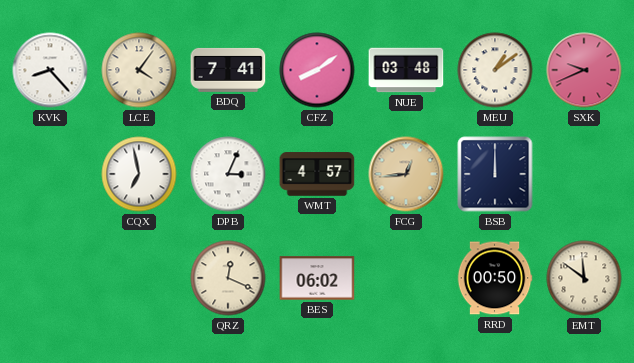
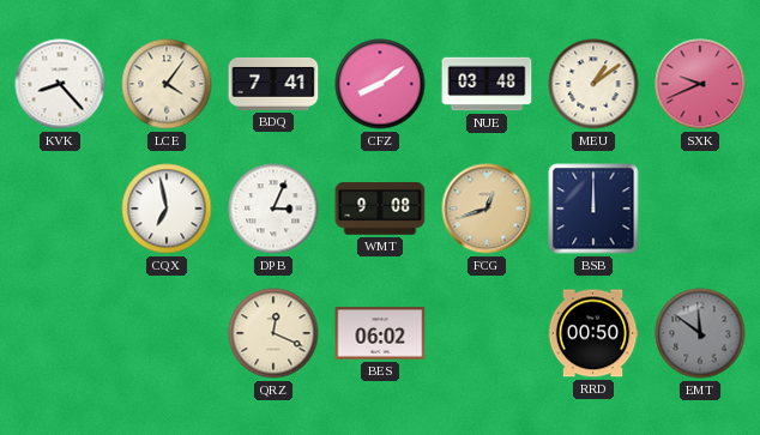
WMT: 4:57 -> 9:08 (380, 209)
FCG: 12:44 -> 12:42 (487, 209)
EMT dial: cream -> grey (700, 333)
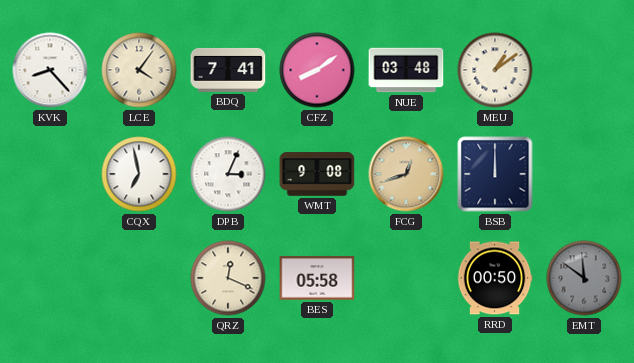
SXK: 9:41 -> none (700, 84)
BES: 06:02 -> 05:58 (317, 278)
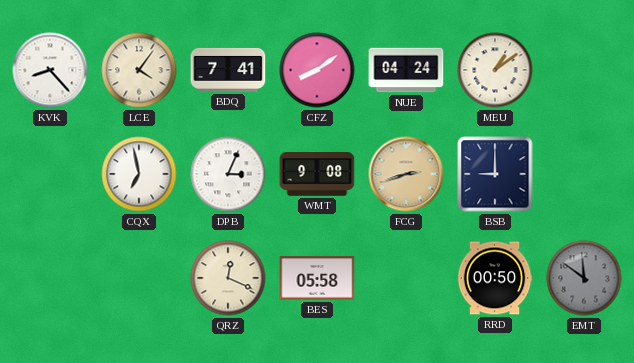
NUE: 03:48 -> 04:24 (406, 70)
FCG: 12:42 -> 2:42 (406, 174)
BSB: 12:00 -> 9:00 (495, 174)
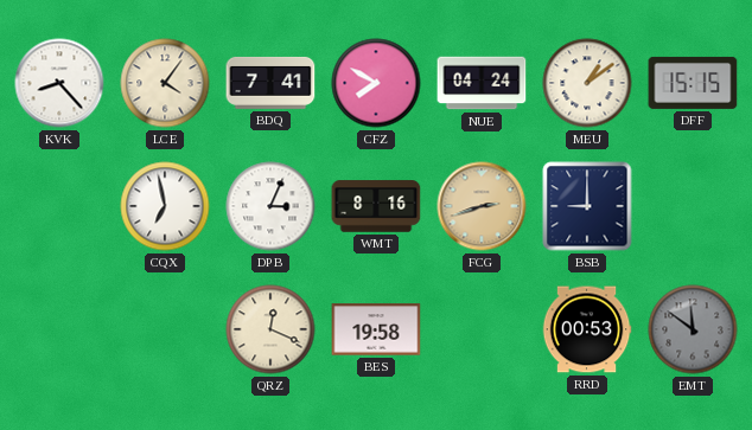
CFZ: 8:09 -> 7:50 (376, 83)
DFF: none -> 15:15 (693, 83)
WMT: 9:08 -> 8:16 (376, 206)
BES: 05:58 -> 19:58 (376, 329)
RRD: 00:50 -> 00:53 (587, 329)
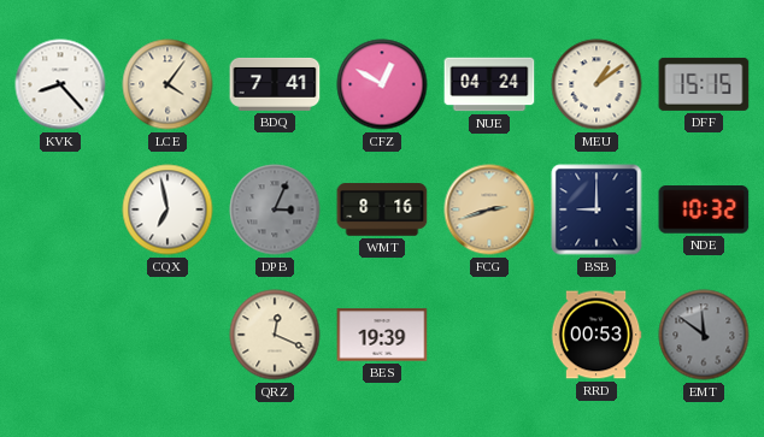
CFZ: 7:50 -> 12:50 (382, 84)
DPB dial: white -> grey (275, 209)
NDE: none -> 10:32 (704, 209)
BES: 19:58 -> 19:39 (382, 335)
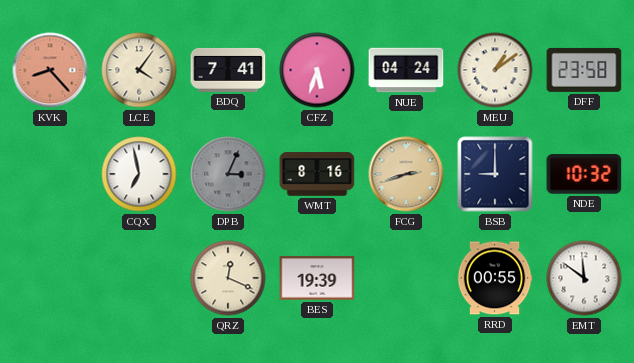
KVK dial: white -> salmon (50, 70)
CFZ: 12:50 -> 5:33 (317, 70)
DFF: 15:15 -> 23:58 (584, 70)
RRD: 00:53 -> 00:55 (495, 278)
EMT dial: grey -> white (584, 278)
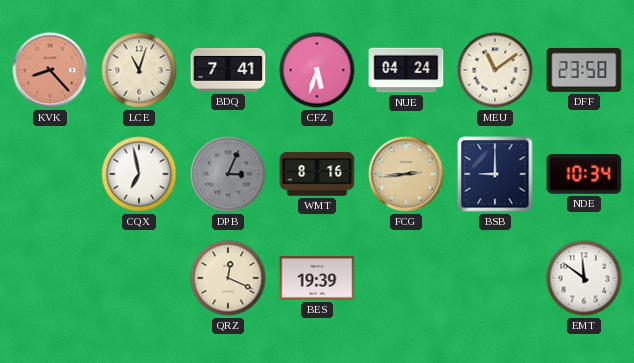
LCE: 4:06 -> 11:03 (139, 70)
MEU: 1:09 -> 11:09 (495, 70)
FCG: 2:42 -> 2:44 (406, 174)
NDE: 10:32 -> 10:34 (584, 174)
RRD: 00:55 -> none (495, 278)
